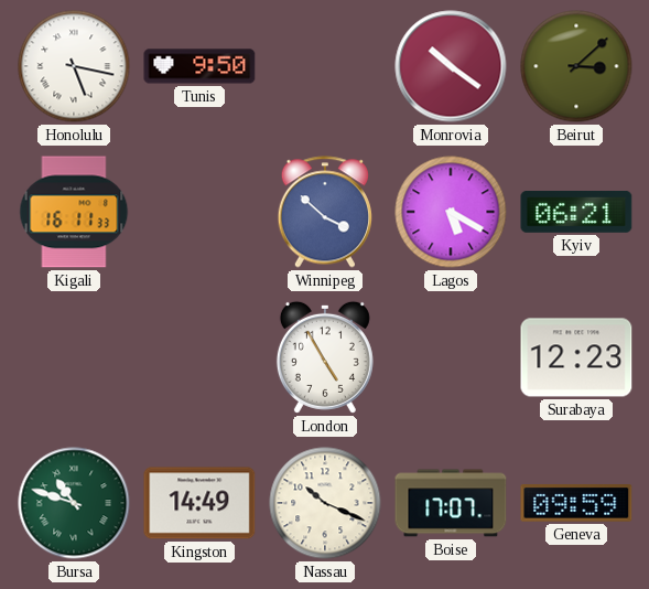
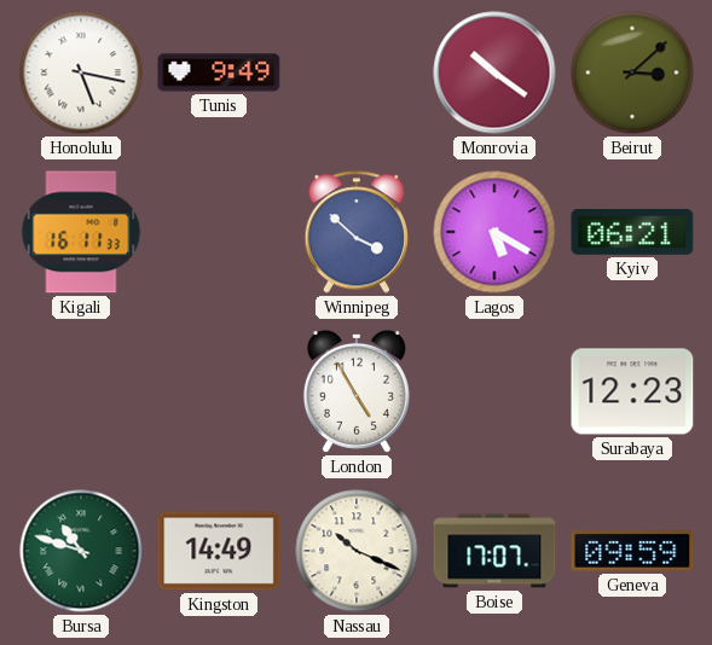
Tunis: 9:50 -> 9:49 (219, 72)
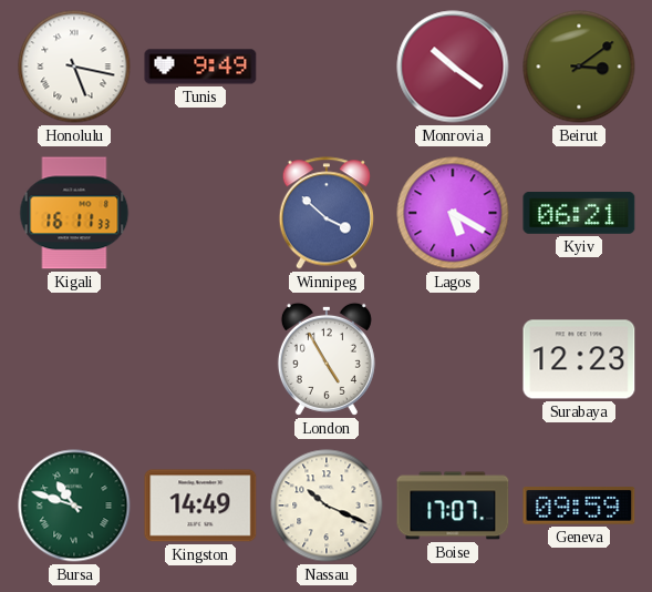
Beirut: 3:08 -> 3:09 (579, 67)
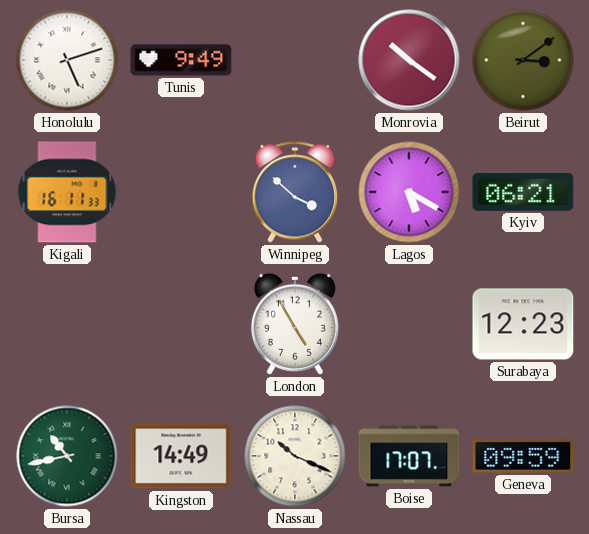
Honolulu: 5:17 -> 5:12 (67, 60)
Bursa: 10:48 -> 10:43 (67, 456)
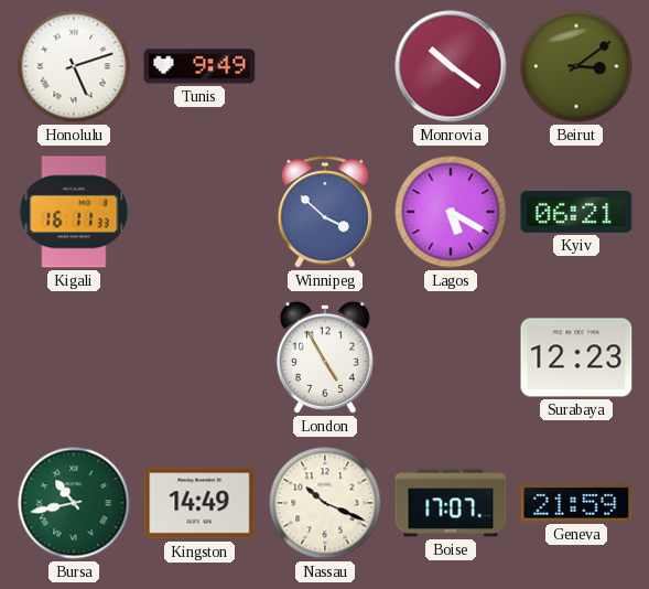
Geneva: 09:59 -> 21:59 (576, 504)
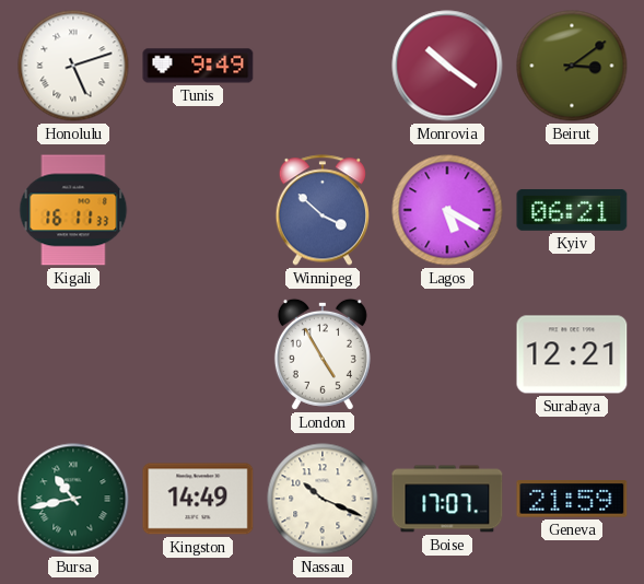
Surabaya: 12:23 -> 12:21 (572, 354)
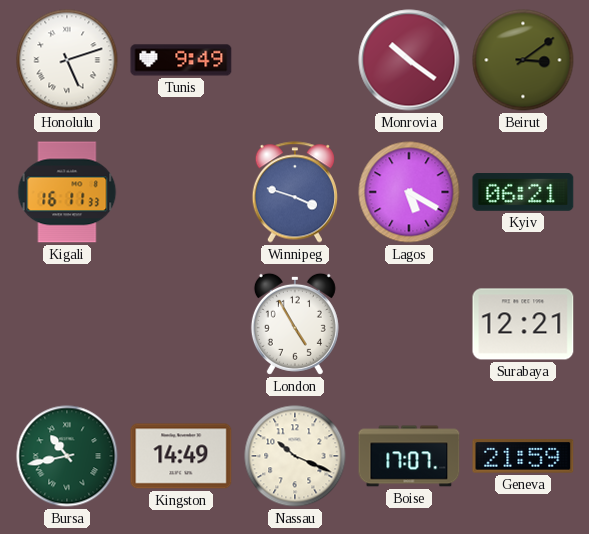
Winnipeg: 3:52 -> 3:48 (294, 192)
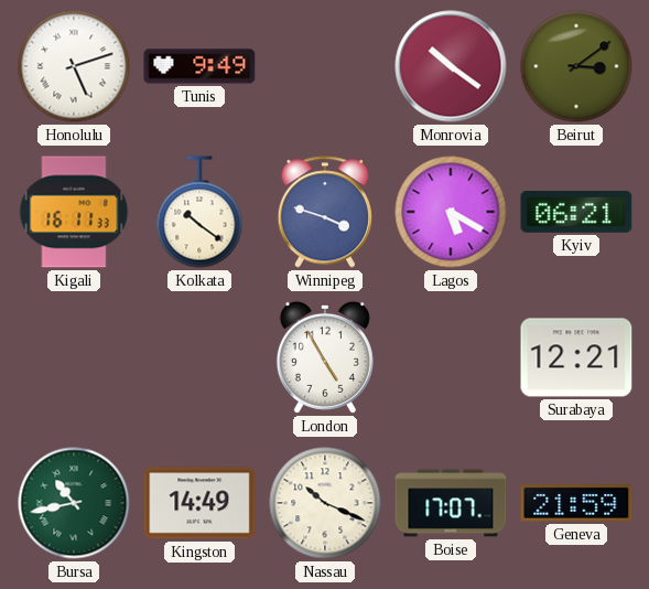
Kolkata: none -> 10:21 (199, 212)
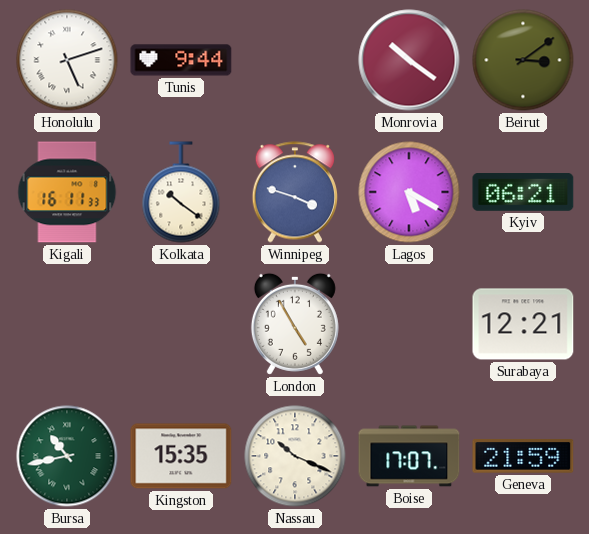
Tunis: 9:49 -> 9:44 (181, 60)
Kingston: 14:49 -> 15:35 (181, 456)
